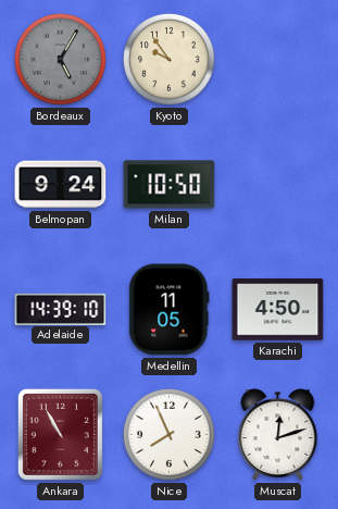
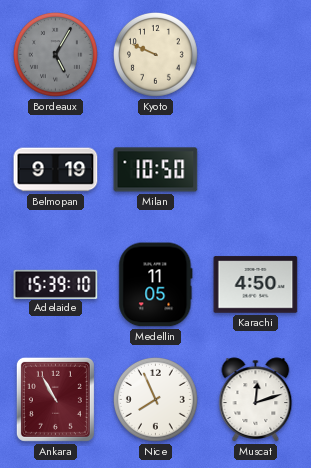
Kyoto: 9:54 -> 9:49 (155, 54)
Belmopan: 9:24 -> 9:19 (56, 170)
Adelaide: 14:39 -> 15:39 (56, 284)
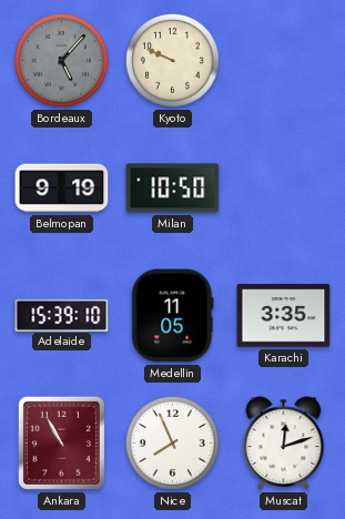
Bordeaux: 5:05 -> 5:07 (61, 60)
Karachi: 4:50 -> 3:35 (284, 316)
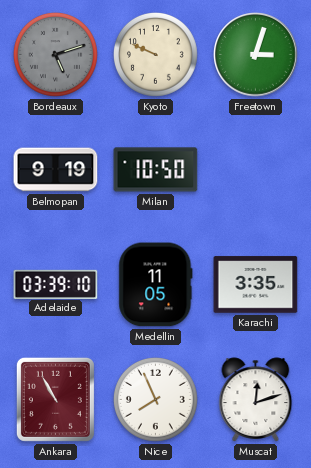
Bordeaux: 5:07 -> 5:12 (55, 54)
Freetown: none -> 3:03 (256, 55)
Adelaide: 15:39 -> 03:39 (56, 284)
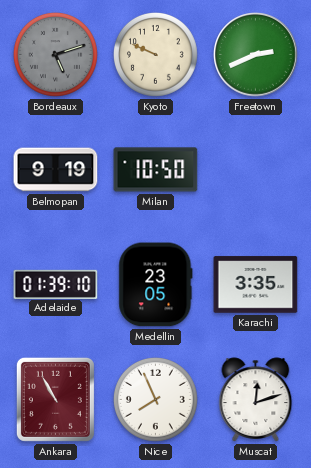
Freetown: 3:03 -> 2:41 (256, 55)
Adelaide: 03:39 -> 01:39 (56, 284)
Medellin: 11:05 -> 23:05 (156, 285)
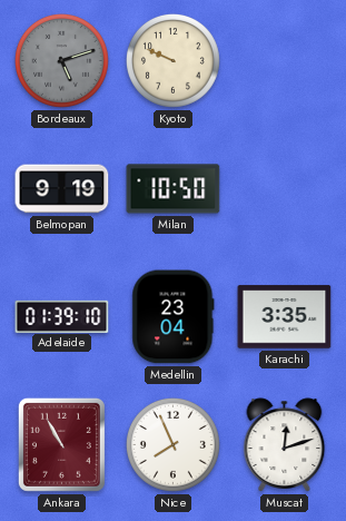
Freetown: 2:41 -> none (256, 55)
Medellin: 23:05 -> 23:04 (174, 317)
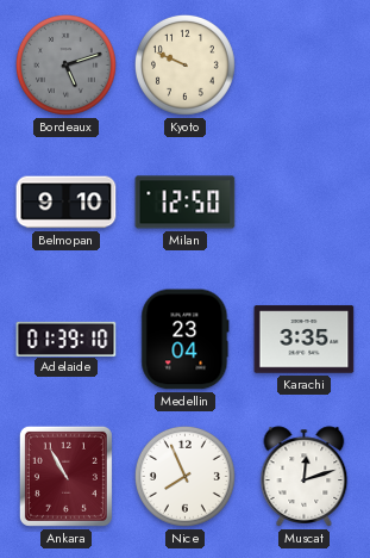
Belmopan: 9:19 -> 9:10 (67, 203)
Milan: 10:50 -> 12:50 (186, 203)
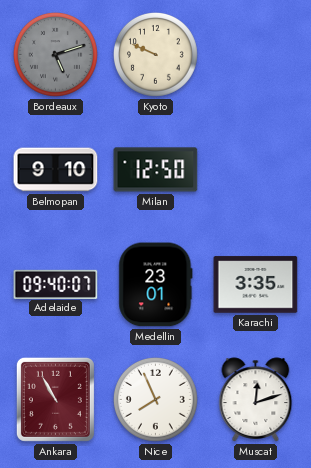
Adelaide: 01:39 -> 09:40 (56, 284)
Medellin: 23:04 -> 23:01 (156, 285)
